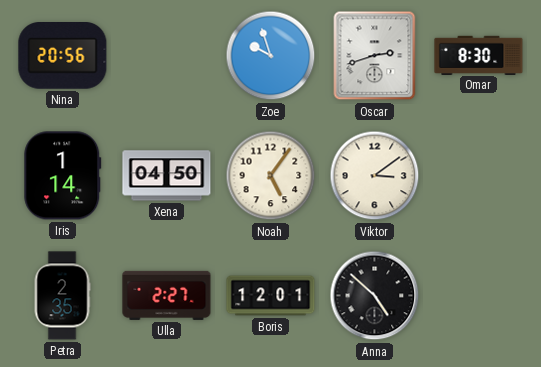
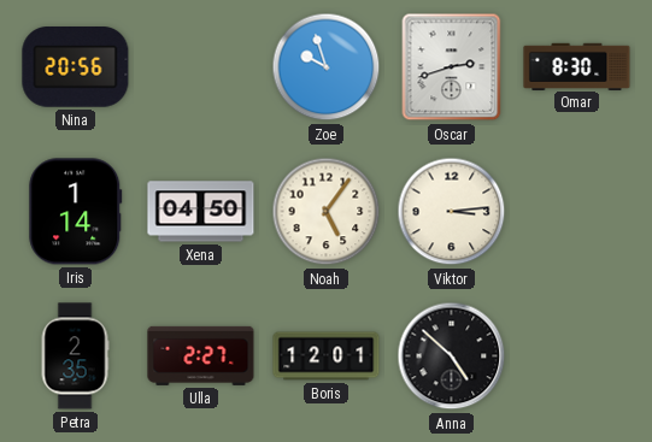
Viktor: 3:09 -> 3:14 (452, 212)
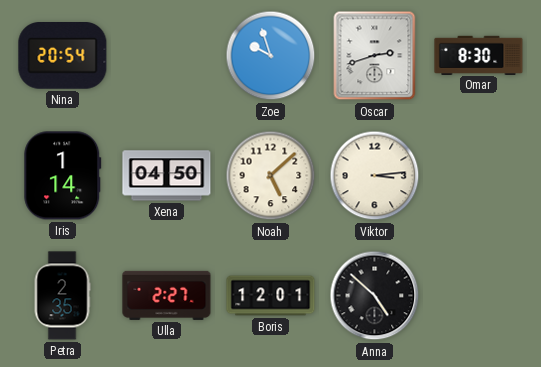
Nina: 20:56 -> 20:54 (63, 56)
Noah: 5:06 -> 5:08 (271, 176)
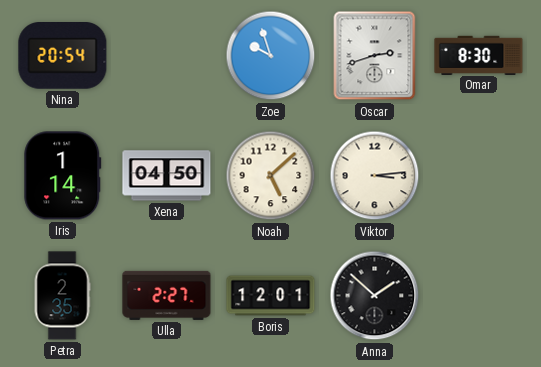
Anna: 4:52 -> 1:52 (375, 296)
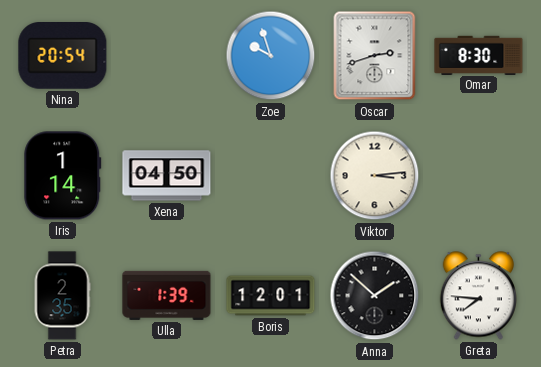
Noah: 5:08 -> none (271, 176)
Ulla: 2:27 -> 1:39 (167, 295)
Greta: none -> 7:46 (478, 296)
